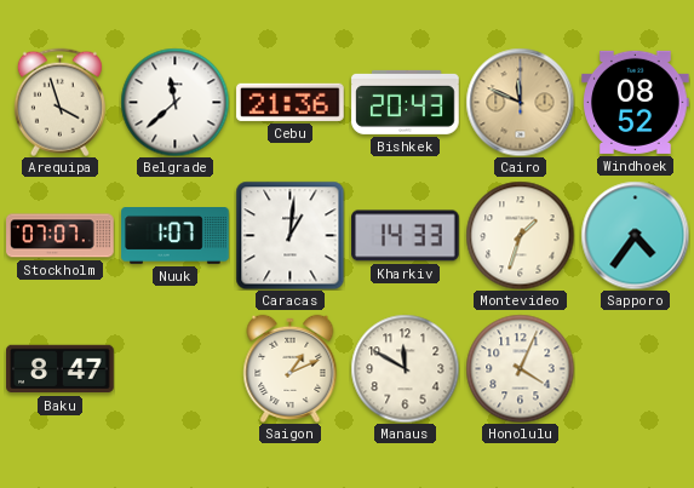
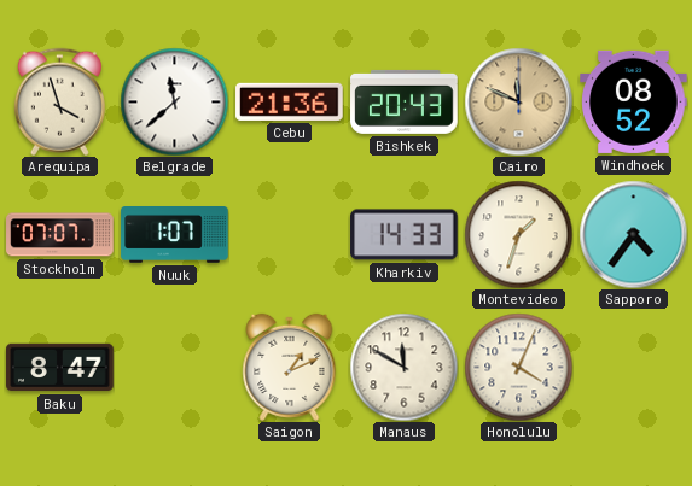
Caracas: 1:01 -> none (289, 235)
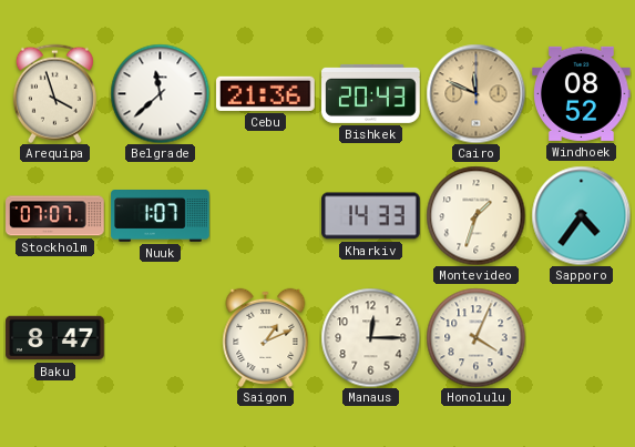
Manaus: 11:50 -> 12:15 (370, 337)
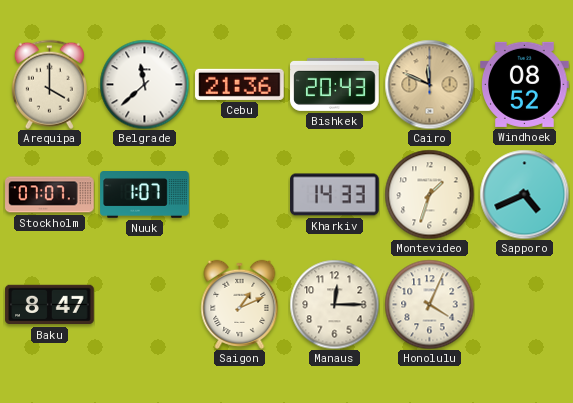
Arequipa: 3:57 -> 4:00 (49, 84)
Sapporo: 4:36 -> 4:41 (524, 194)
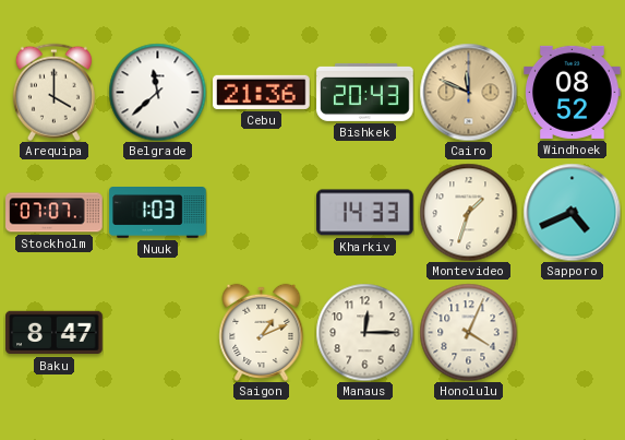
Nuuk: 1:07 -> 1:03 (158, 213)
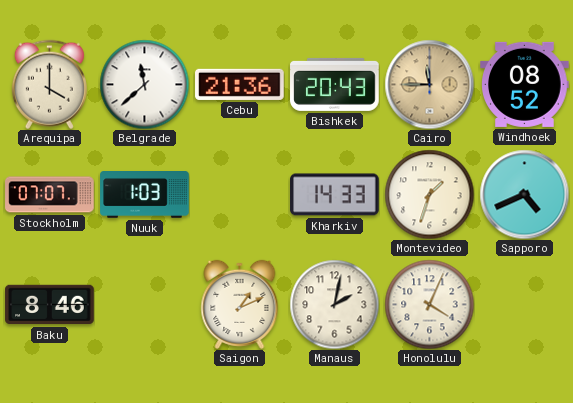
Cairo: 11:49 -> 11:45 (429, 84)
Baku: 8:47 -> 8:46 (50, 305)
Manaus: 12:15 -> 2:02 (334, 304)
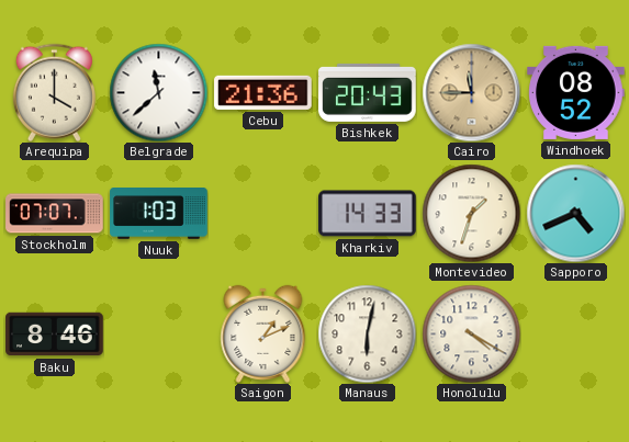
Manaus: 2:02 -> 6:02 (367, 333)
Honolulu: 4:04 -> 4:20 (471, 333)
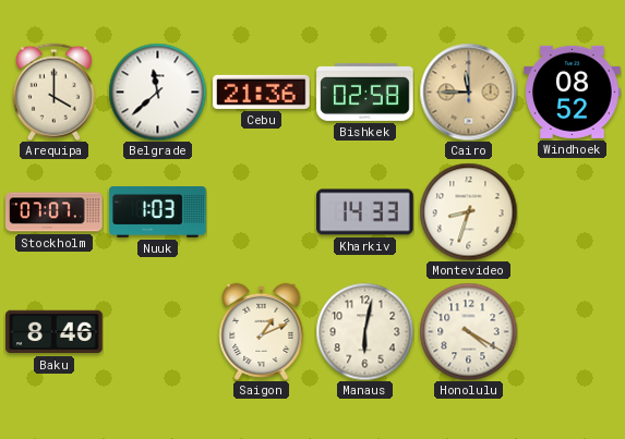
Bishkek: 20:43 -> 02:58 (365, 92)
Montevideo: 1:33 -> 8:33 (468, 211)
Sapporo: 4:41 -> none (575, 213)
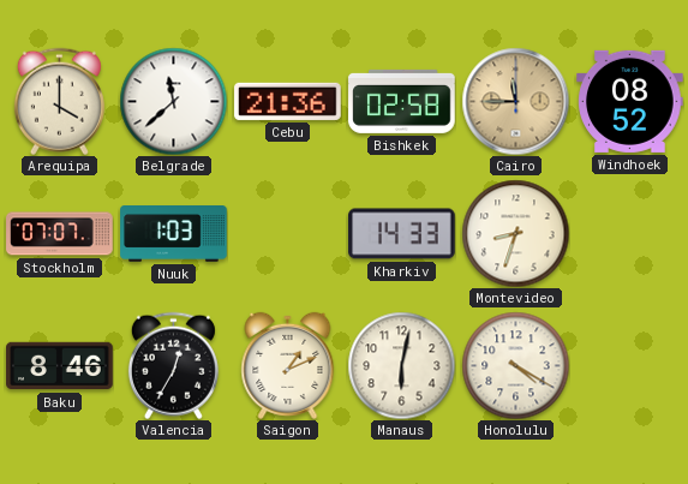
Valencia: none -> 12:35 (173, 365)
